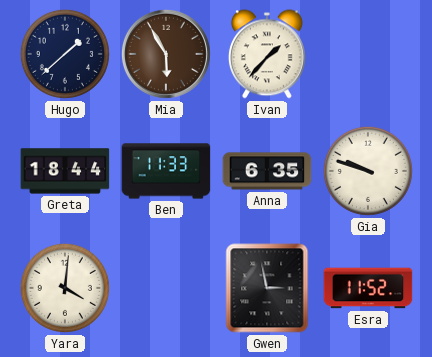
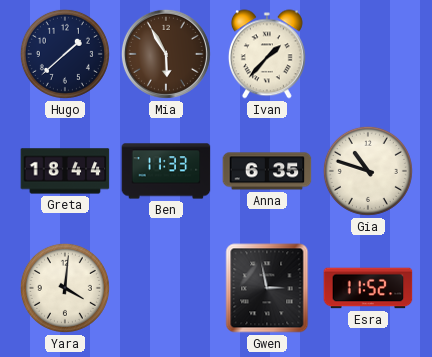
Gia: 9:48 -> 10:48 (368, 171)
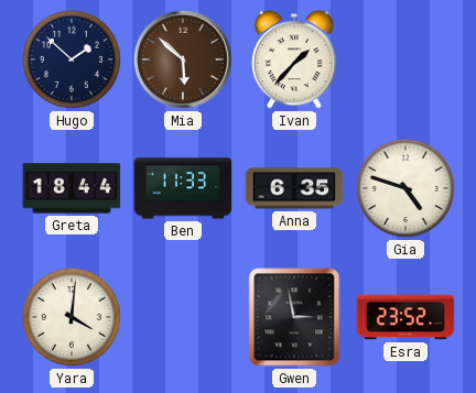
Hugo: 1:38 -> 1:52 (72, 59)
Mia: 5:55 -> 5:52 (183, 59)
Gia: 10:48 -> 4:48 (405, 188)
Esra: 11:52 -> 23:52 (405, 317)
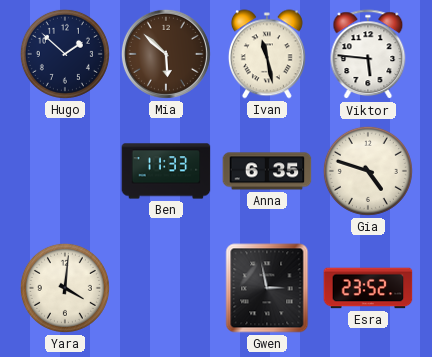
Ivan: 1:37 -> 11:28 (267, 54)
Viktor: none -> 5:46 (368, 55)
Greta: 18:44 -> none (72, 188)
